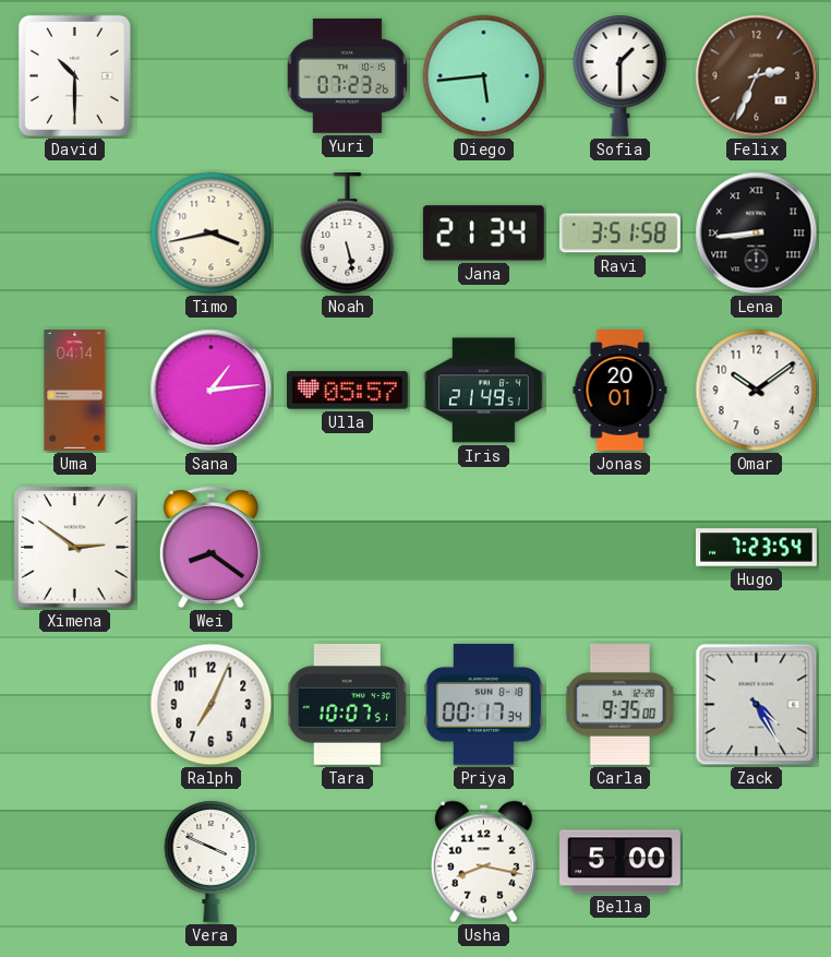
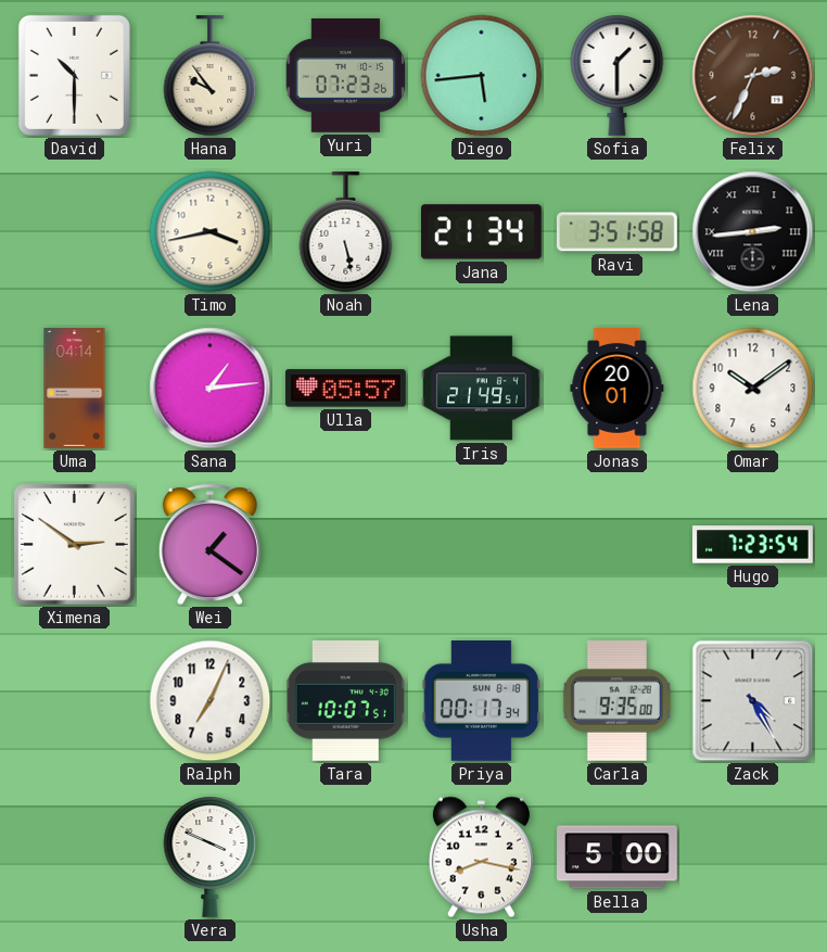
Hana: none -> 9:54 (211, 77)
Lena: 8:44 -> 2:44 (753, 232)
Wei: 8:21 -> 1:21 (209, 545)
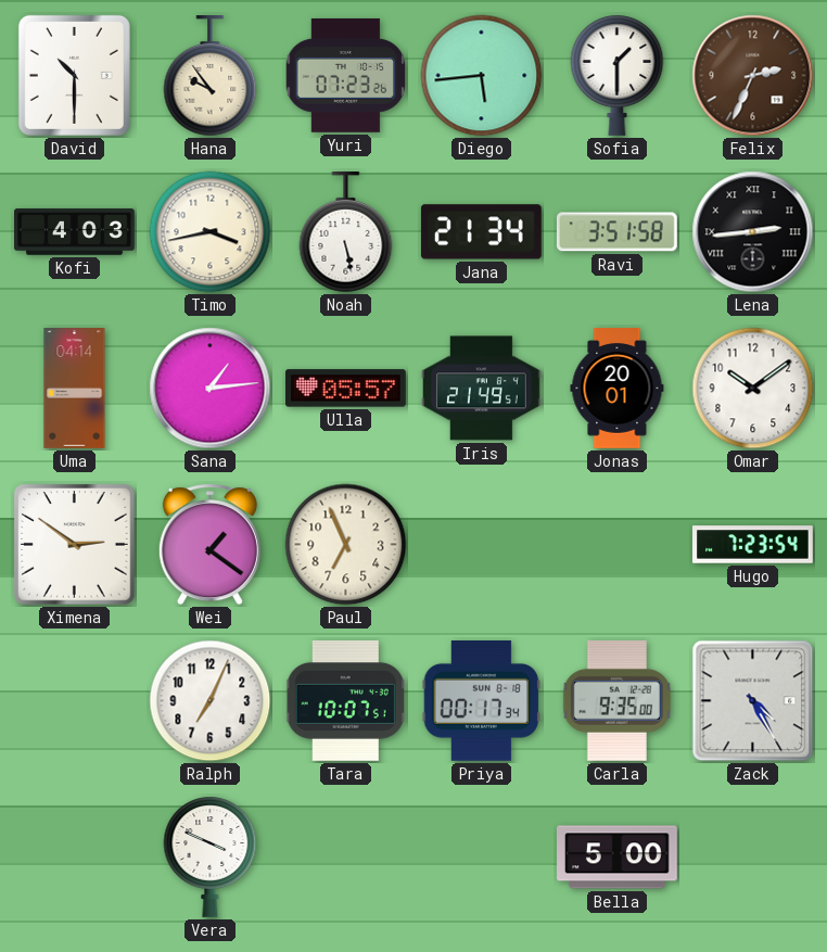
Kofi: none -> 4:03 (75, 232)
Paul: none -> 6:56 (346, 545)
Usha: 8:17 -> none (481, 858)
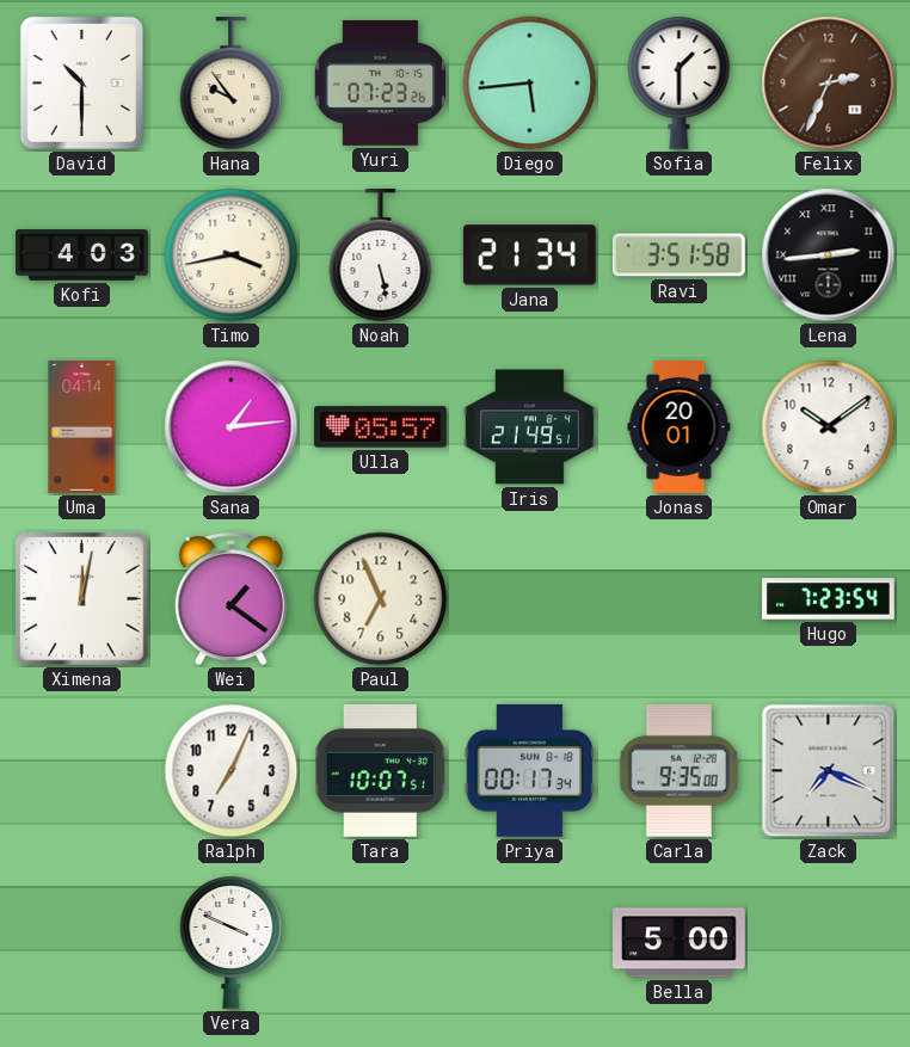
Ximena: 2:51 -> 12:02 (82, 599)
Zack: 4:25 -> 7:19 (829, 771)
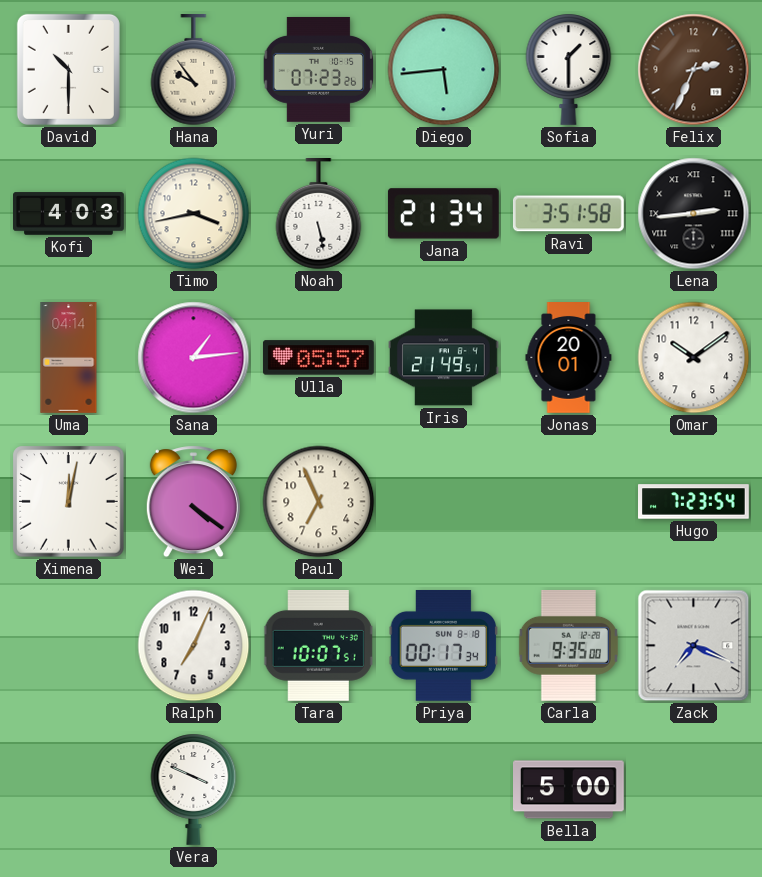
Wei: 1:21 -> 4:21 (193, 502)
